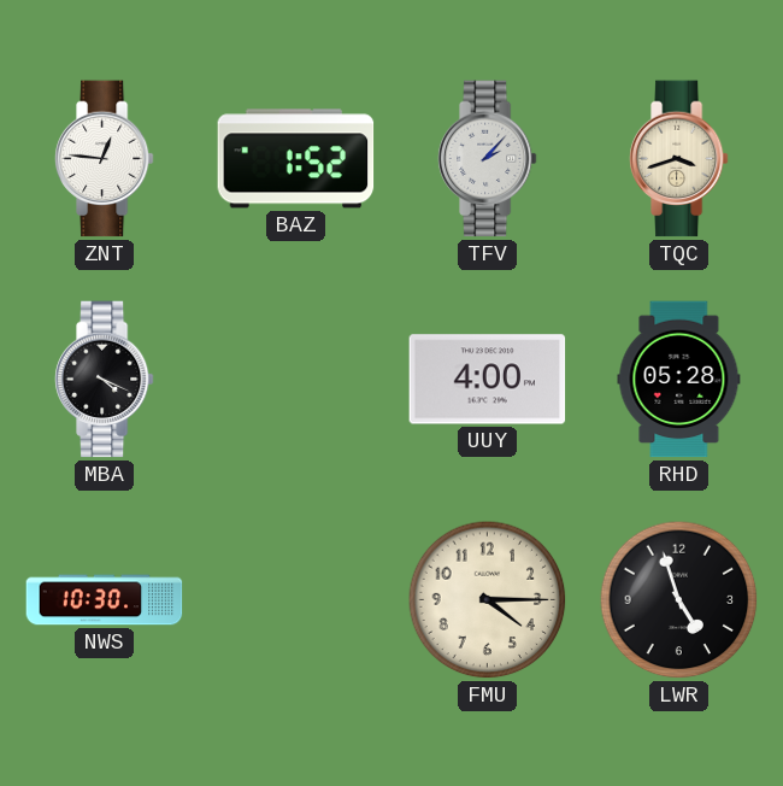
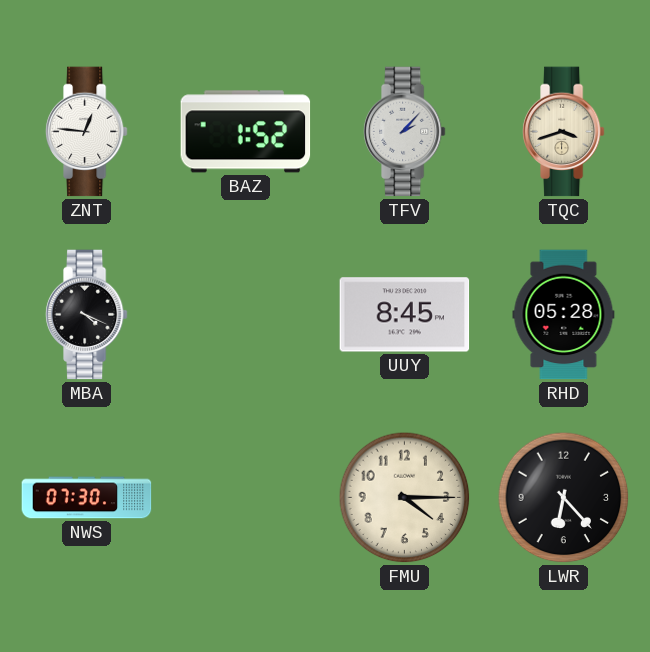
UUY: 4:00 -> 8:45 (405, 315)
NWS: 10:30 -> 07:30 (87, 498)
LWR: 4:57 -> 6:23 (564, 498)
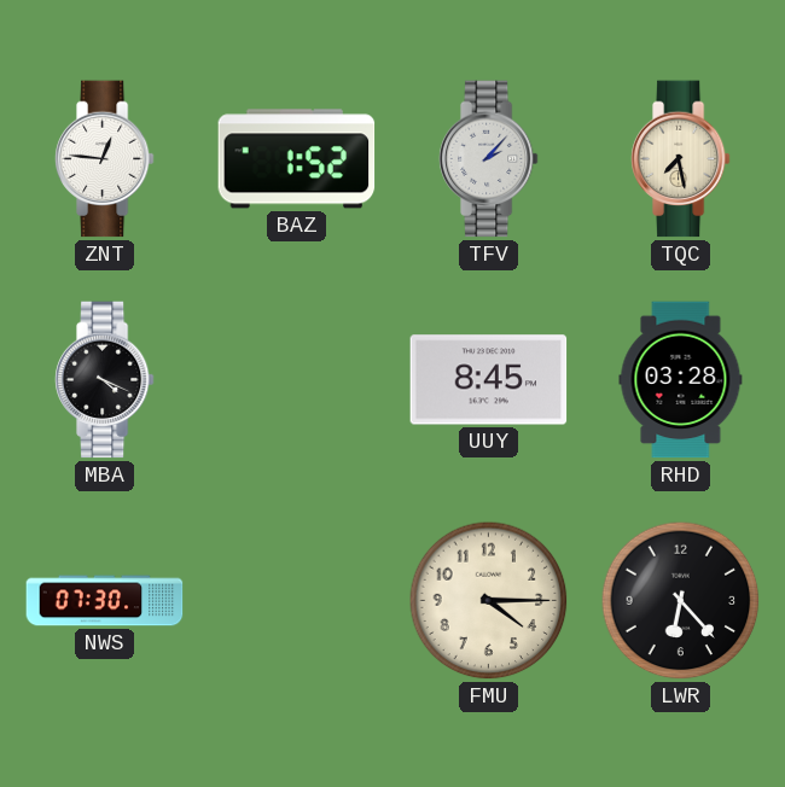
TQC: 3:42 -> 7:28 (680, 159)
RHD: 05:28 -> 03:28 (681, 380)
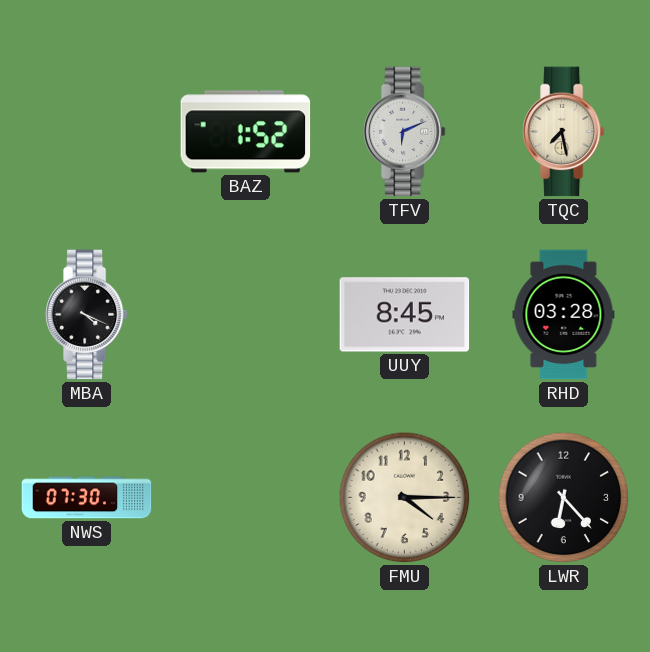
ZNT: 12:46 -> none (104, 159)
TFV: 2:07 -> 6:11 (404, 132)
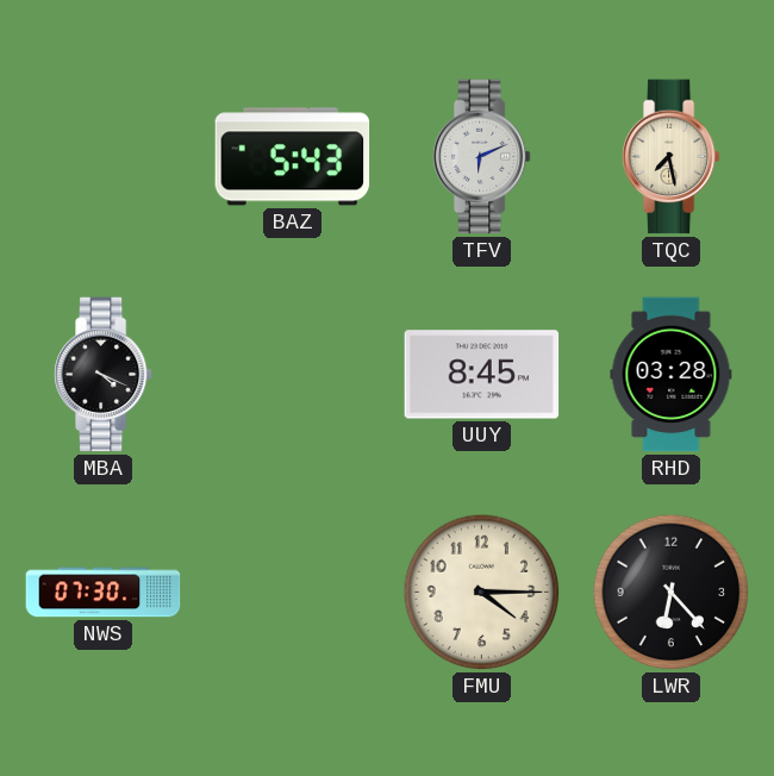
BAZ: 1:52 -> 5:43 (293, 157)
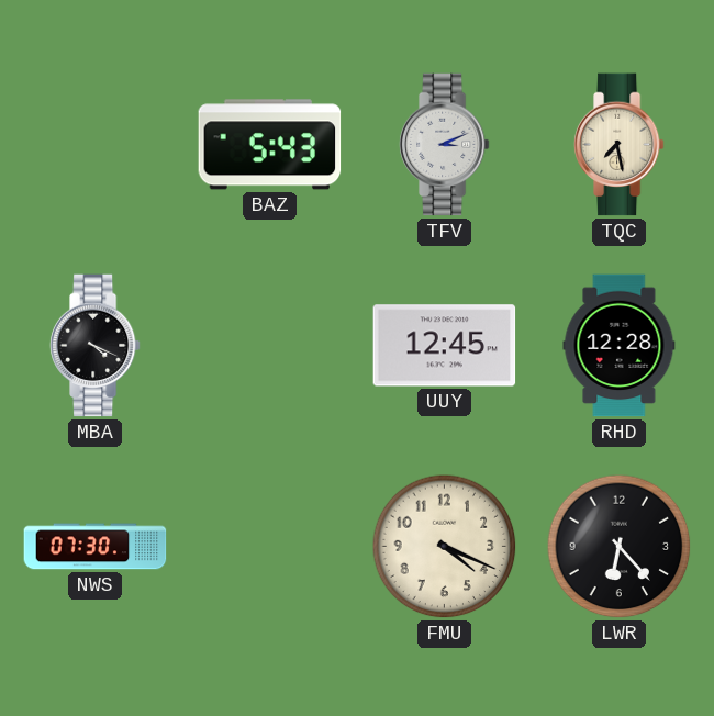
TFV: 6:11 -> 3:11 (444, 145)
UUY: 8:45 -> 12:45 (445, 346)
RHD: 03:28 -> 12:28 (620, 346)
FMU: 4:15 -> 4:19 (445, 547)
